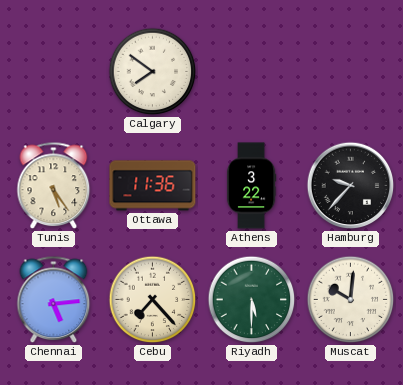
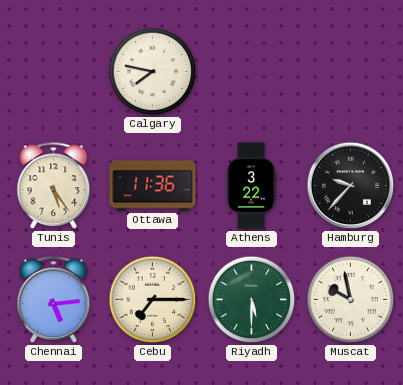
Calgary: 7:51 -> 7:47 (153, 72)
Cebu: 7:23 -> 7:15 (153, 300)
Muscat: 10:01 -> 9:58 (351, 300)
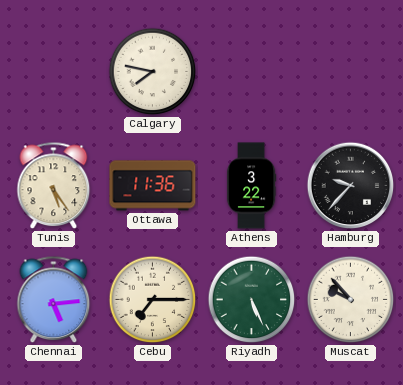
Riyadh: 5:30 -> 5:26 (252, 300)
Muscat: 9:58 -> 9:53 (351, 300)
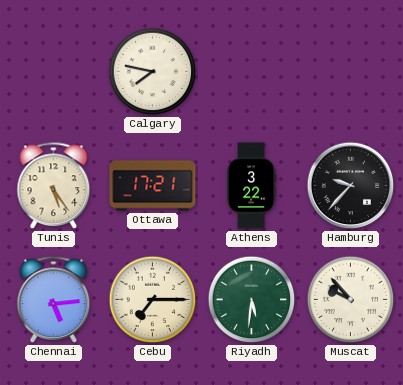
Ottawa: 11:36 -> 17:21 (153, 186)
Riyadh: 5:26 -> 5:31 (252, 300)
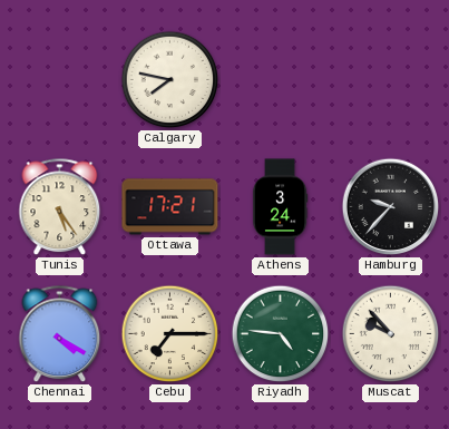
Athens: 3:22 -> 3:24 (280, 207)
Chennai: 5:14 -> 4:20 (60, 334)
Riyadh: 5:31 -> 4:46 (281, 334)
